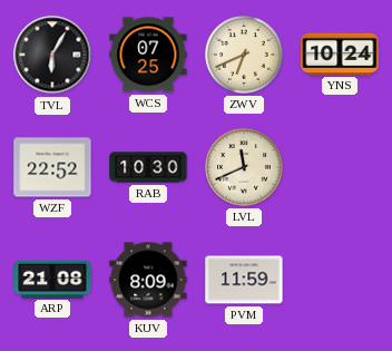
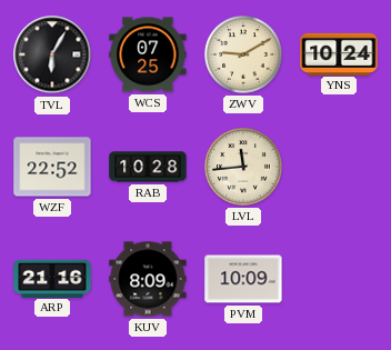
ZWV: 6:41 -> 9:10 (243, 54)
RAB: 10:30 -> 10:28 (148, 167)
LVL: 11:41 -> 11:44 (243, 167)
ARP: 21:08 -> 21:16 (52, 278)
PVM: 11:59 -> 10:09 (243, 279)
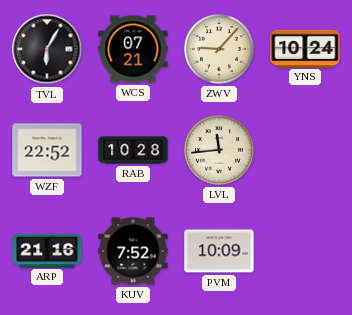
WCS: 07:25 -> 07:21 (133, 49)
ZWV: 9:10 -> 9:07 (219, 49)
KUV: 8:09 -> 7:52 (133, 251)
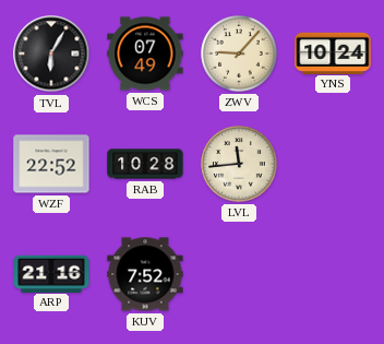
WCS: 07:21 -> 07:49 (145, 54)
PVM: 10:09 -> none (219, 251)
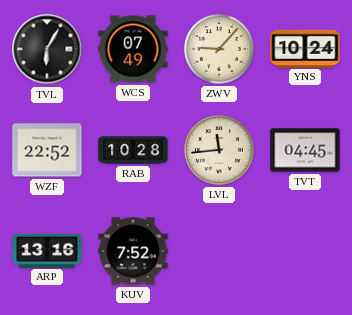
TVT: none -> 04:45 (305, 150)
ARP: 21:16 -> 13:16 (47, 250)
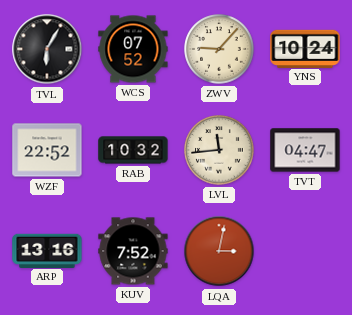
WCS: 07:49 -> 07:52 (133, 49)
RAB: 10:28 -> 10:32 (133, 150)
TVT: 04:45 -> 04:47 (305, 150)
LQA: none -> 3:02 (219, 251)
